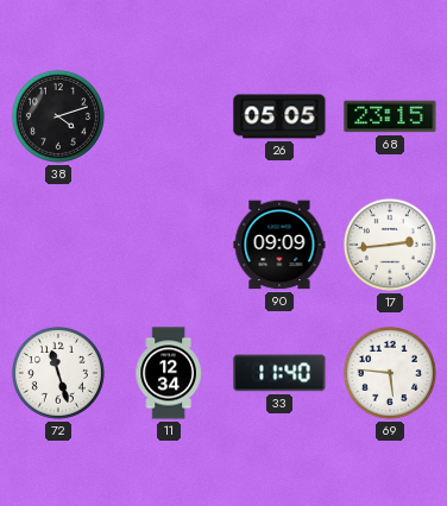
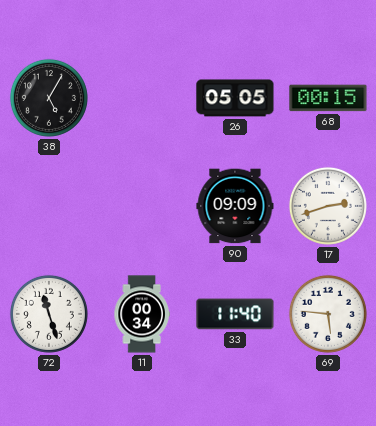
38: 4:12 -> 5:05 (49, 98)
68: 23:15 -> 00:15 (328, 98)
17: 2:44 -> 2:42 (328, 206)
11: 12:34 -> 00:34 (142, 314)
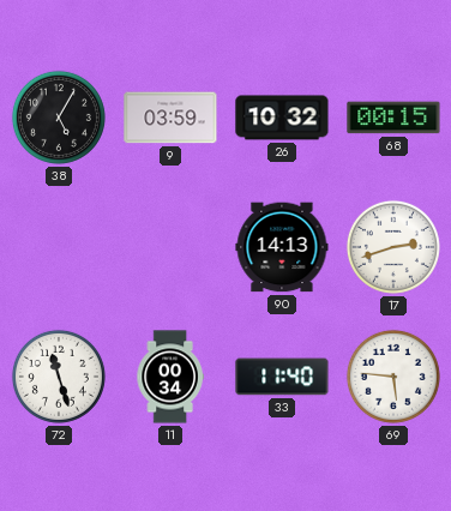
9: none -> 03:59 (170, 118)
26: 05:05 -> 10:32 (282, 118)
90: 09:09 -> 14:13 (282, 247)
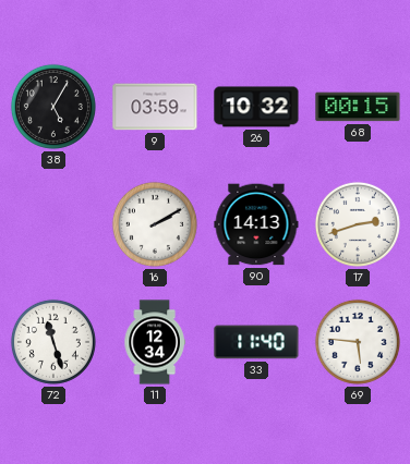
16: none -> 2:10 (155, 224)
11: 00:34 -> 12:34 (155, 342)
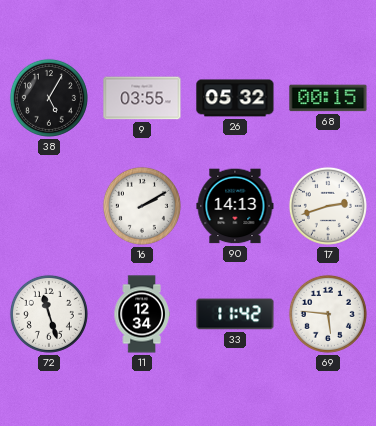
9: 03:59 -> 03:55 (142, 98)
26: 10:32 -> 05:32 (235, 98)
33: 11:40 -> 11:42 (235, 314)
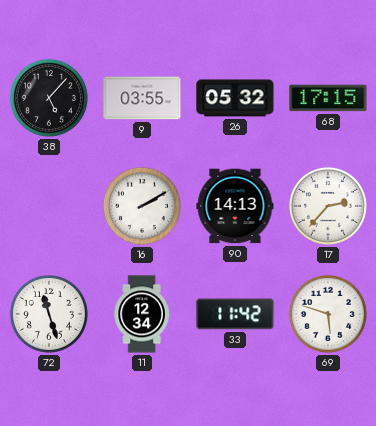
38: 5:05 -> 5:07 (49, 98)
68: 00:15 -> 17:15 (328, 98)
17: 2:42 -> 2:37 (328, 206)
69: 5:46 -> 5:48 (328, 314)
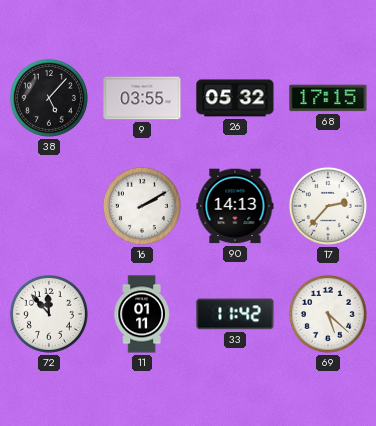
72: 11:27 -> 11:53 (49, 314)
11: 12:34 -> 01:11 (142, 314)
69: 5:48 -> 5:22 (328, 314)
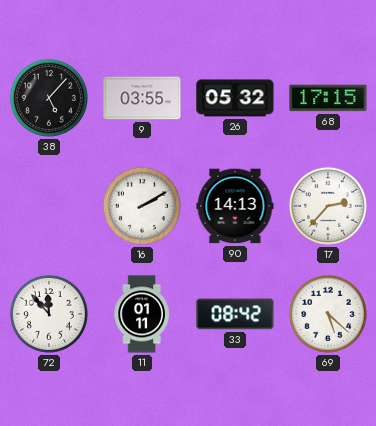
33: 11:42 -> 08:42 (235, 314)
